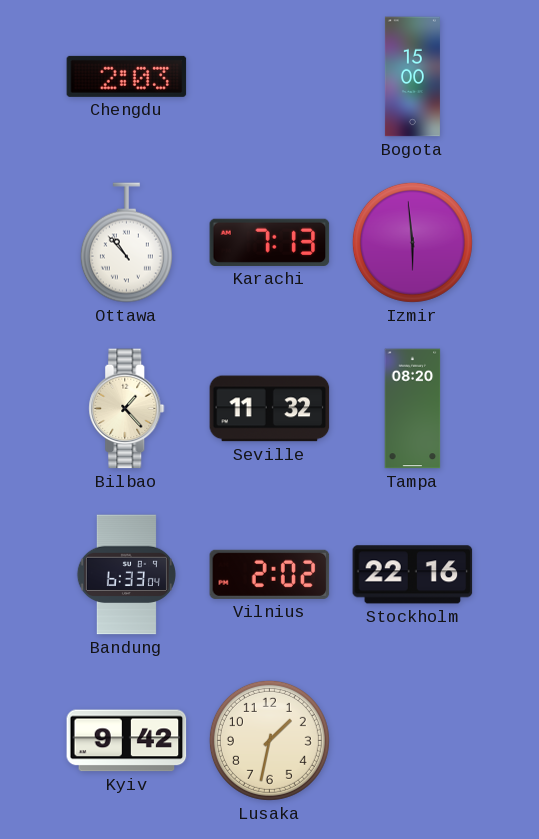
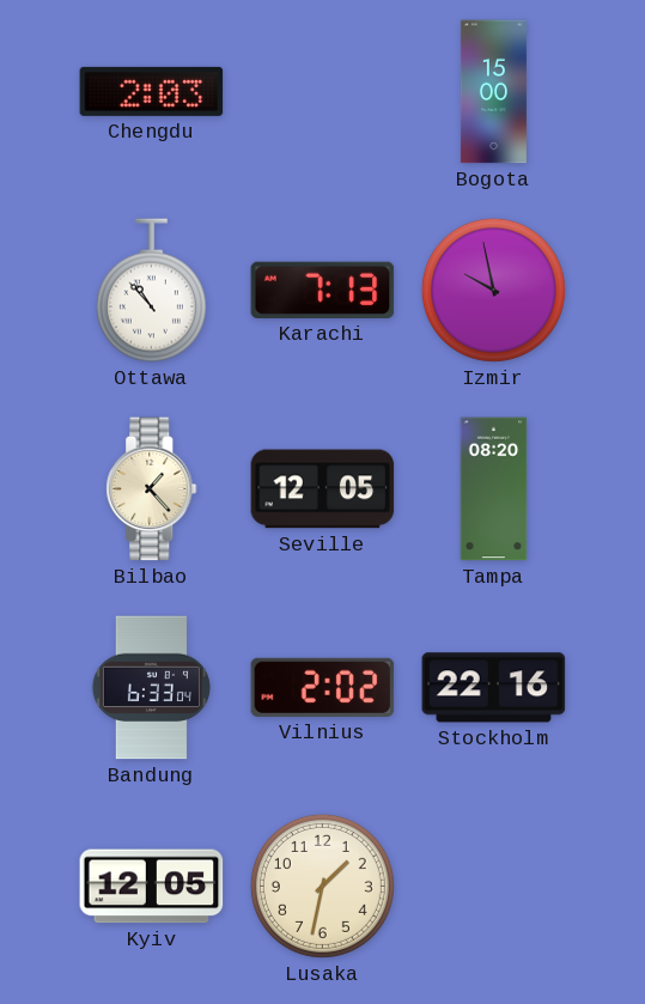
Izmir: 5:59 -> 9:58 (493, 290)
Seville: 11:32 -> 12:05 (323, 489)
Kyiv: 9:42 -> 12:05 (152, 887)
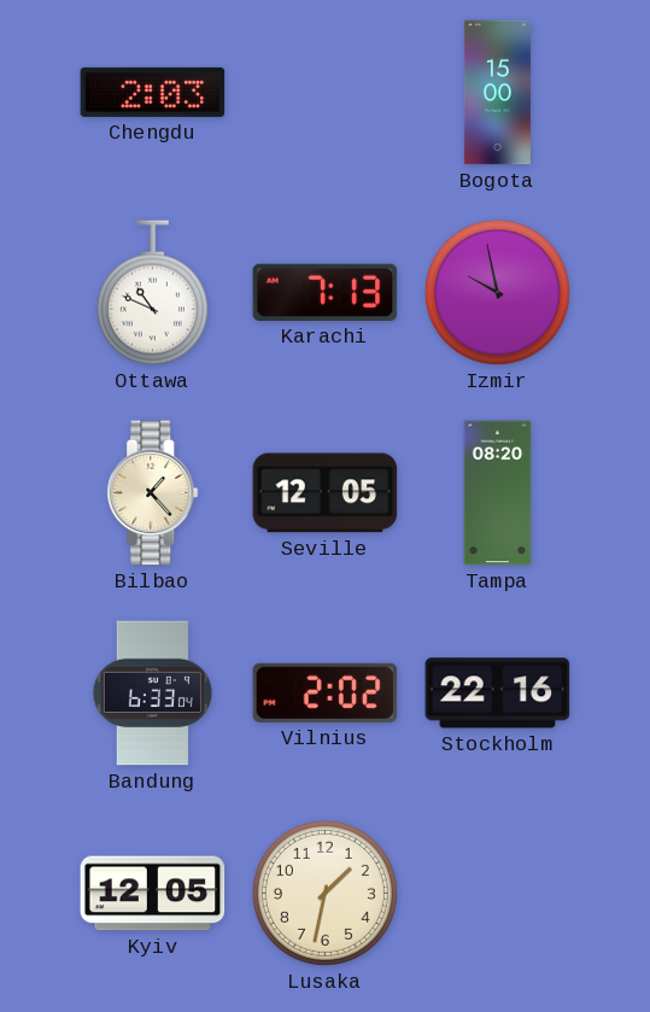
Ottawa: 10:53 -> 10:49 (152, 293)
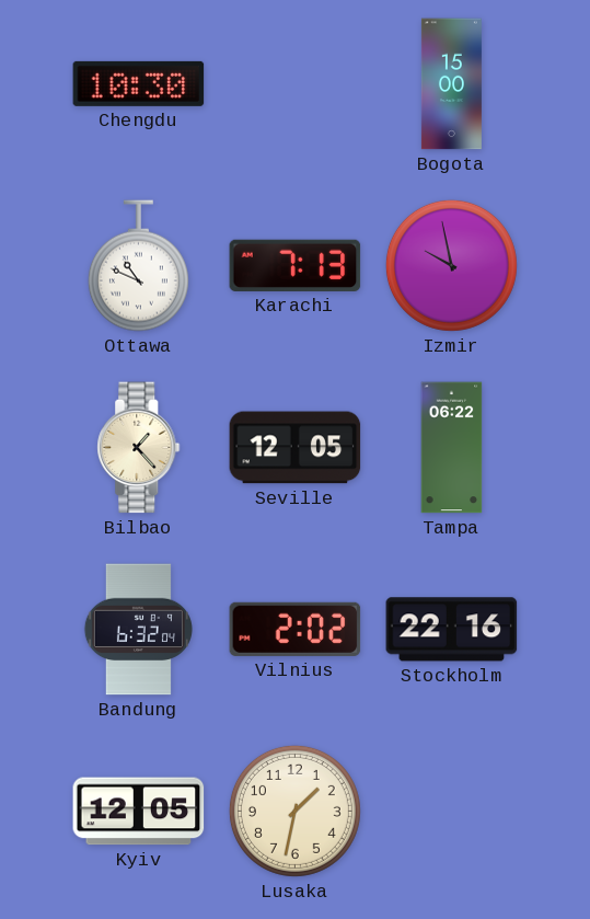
Chengdu: 2:03 -> 10:30 (139, 83)
Tampa: 08:20 -> 06:22 (452, 448)
Bandung: 6:33 -> 6:32 (138, 630)
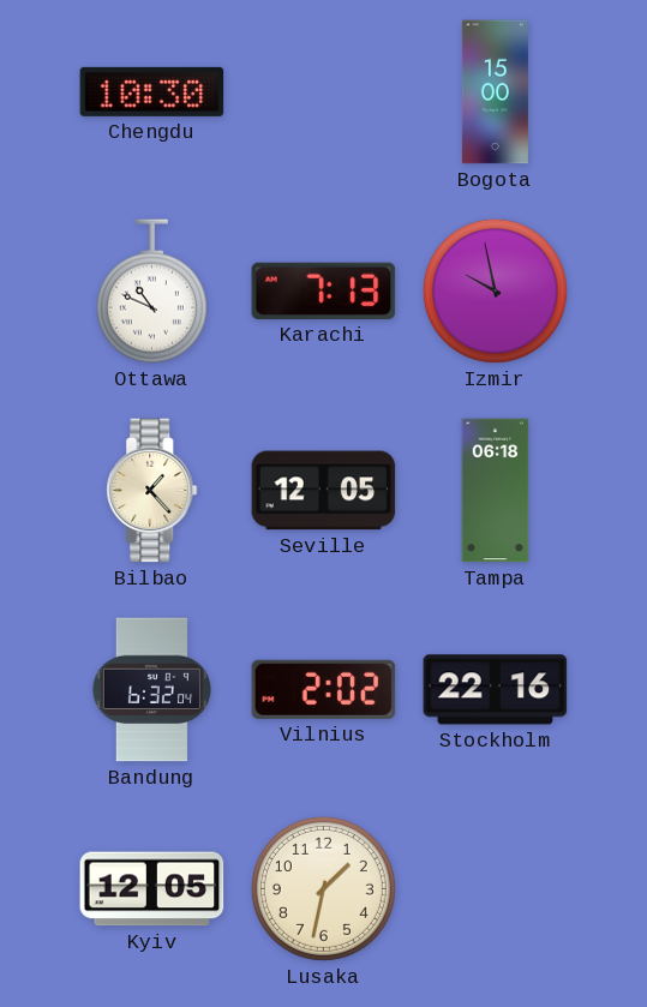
Tampa: 06:22 -> 06:18 (496, 491)
